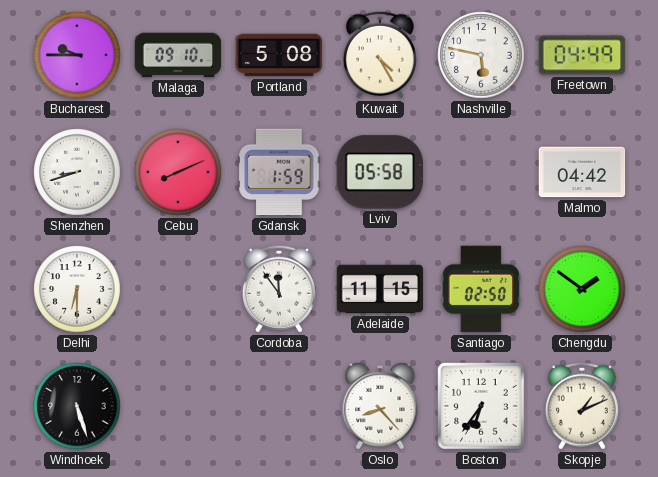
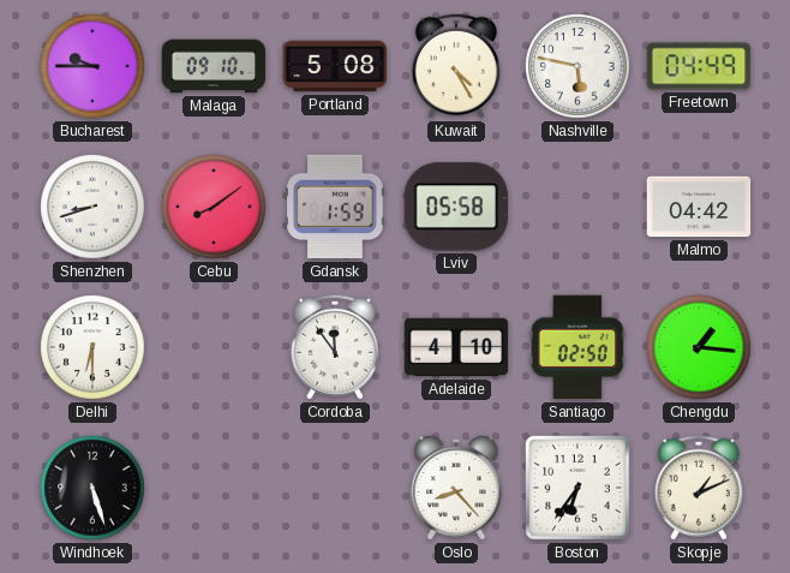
Cebu: 8:11 -> 8:09 (214, 207)
Adelaide: 11:15 -> 4:10 (456, 347)
Chengdu: 1:51 -> 1:16 (699, 347)
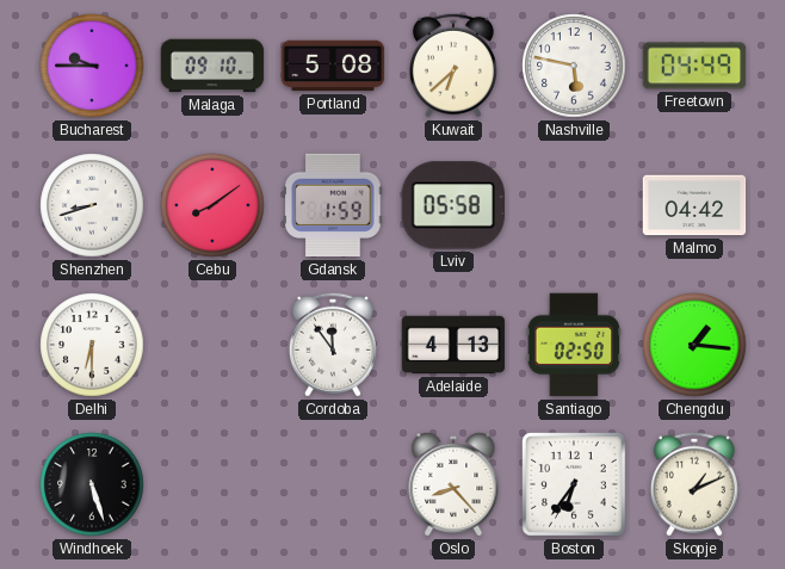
Kuwait: 4:25 -> 6:38 (453, 66)
Adelaide: 4:10 -> 4:13 (453, 345)
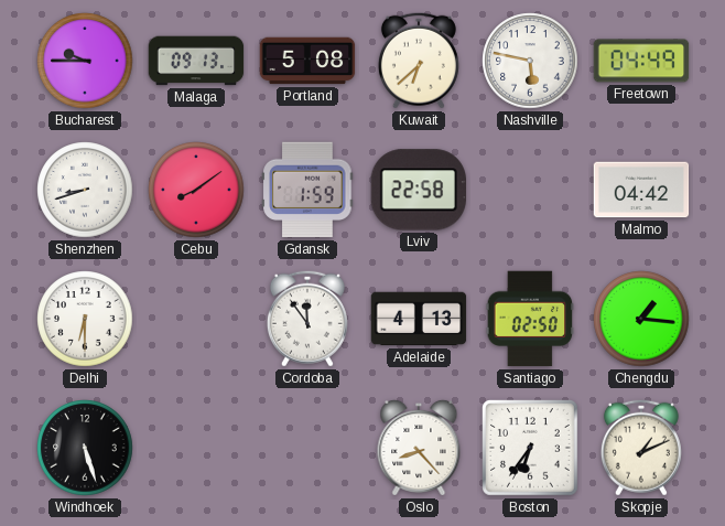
Malaga: 09:10 -> 09:13 (196, 61)
Lviv: 05:58 -> 22:58 (418, 190)
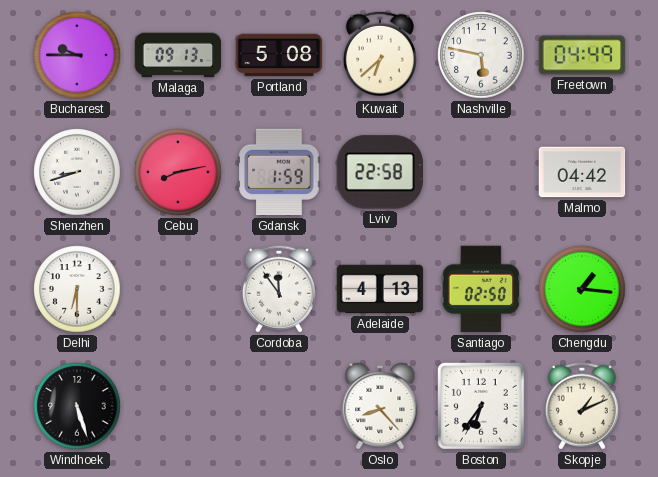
Cebu: 8:09 -> 8:13 (178, 172)
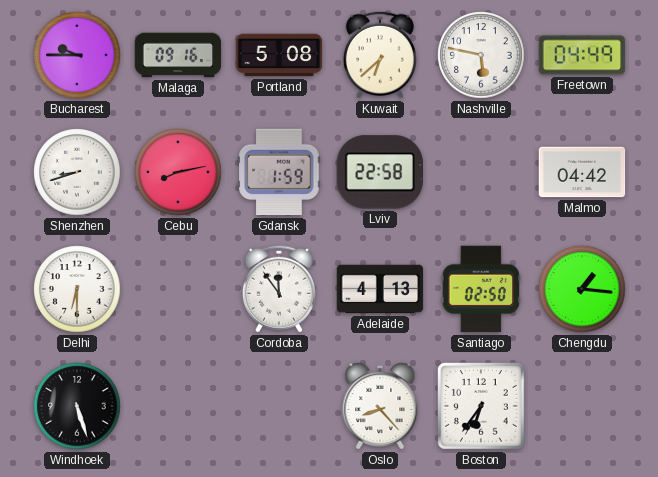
Malaga: 09:13 -> 09:16 (178, 55)
Skopje: 1:11 -> none (582, 406)
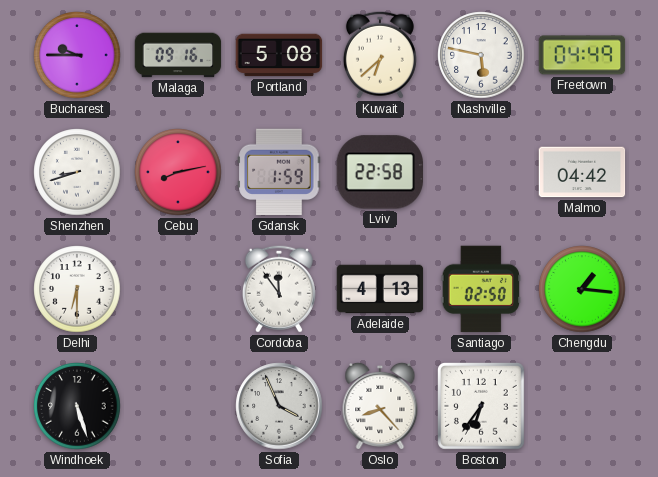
Sofia: none -> 3:56 (279, 406)
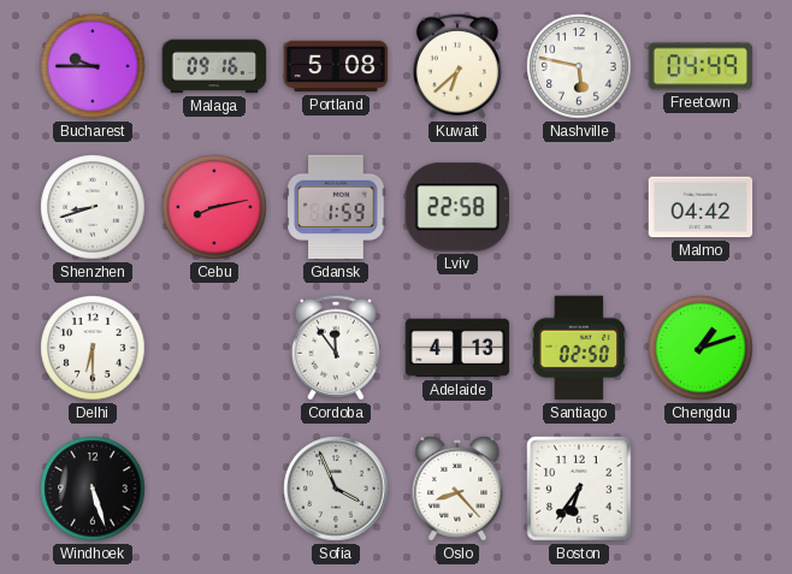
Chengdu: 1:16 -> 1:12 (701, 348)
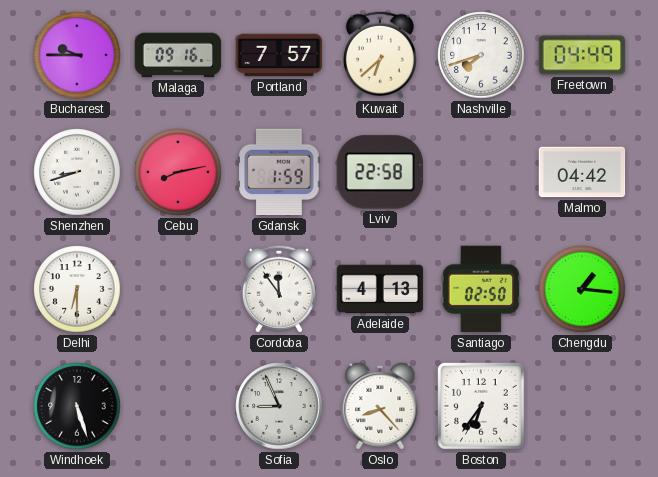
Portland: 5:08 -> 7:57 (279, 55)
Nashville: 5:47 -> 7:42 (481, 55)
Chengdu: 1:12 -> 1:16 (582, 289)
Sofia: 3:56 -> 8:56 (279, 406)
